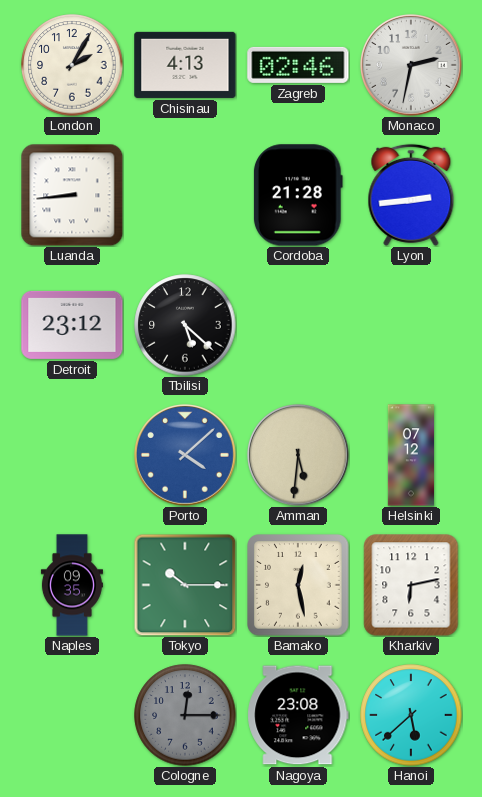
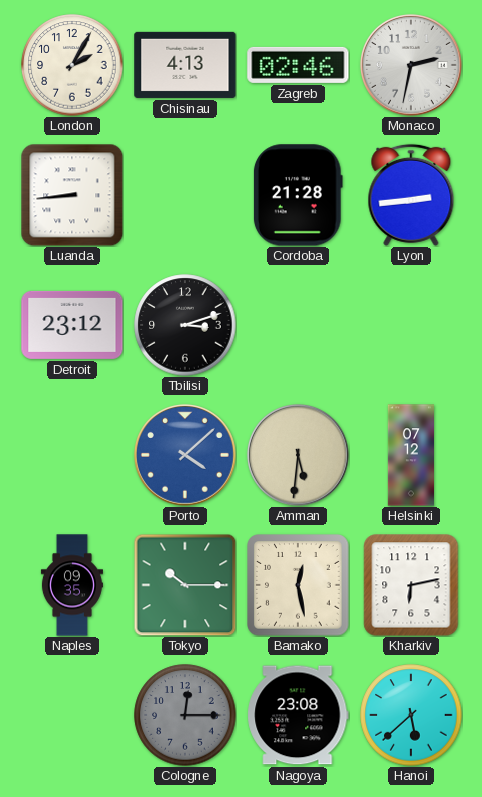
Tbilisi: 5:22 -> 3:12 (185, 325)
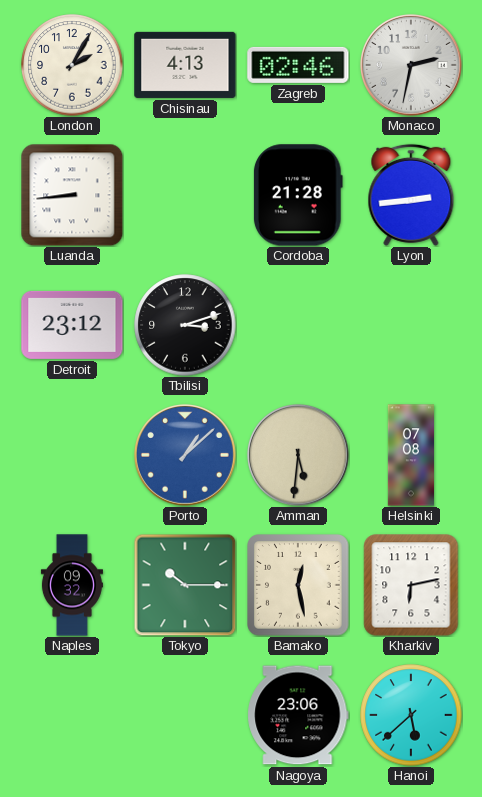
Porto: 4:08 -> 1:08 (185, 455)
Helsinki: 07:12 -> 07:08 (410, 455)
Naples: 09:35 -> 09:32 (72, 585)
Cologne: 12:15 -> none (185, 715)
Nagoya: 23:08 -> 23:06 (298, 715)
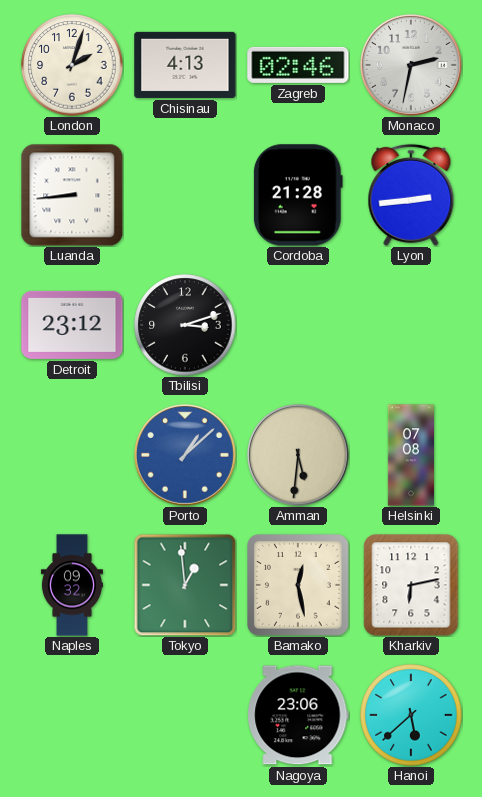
London: 2:05 -> 2:03 (72, 65)
Tokyo: 10:15 -> 12:59 (185, 585)
